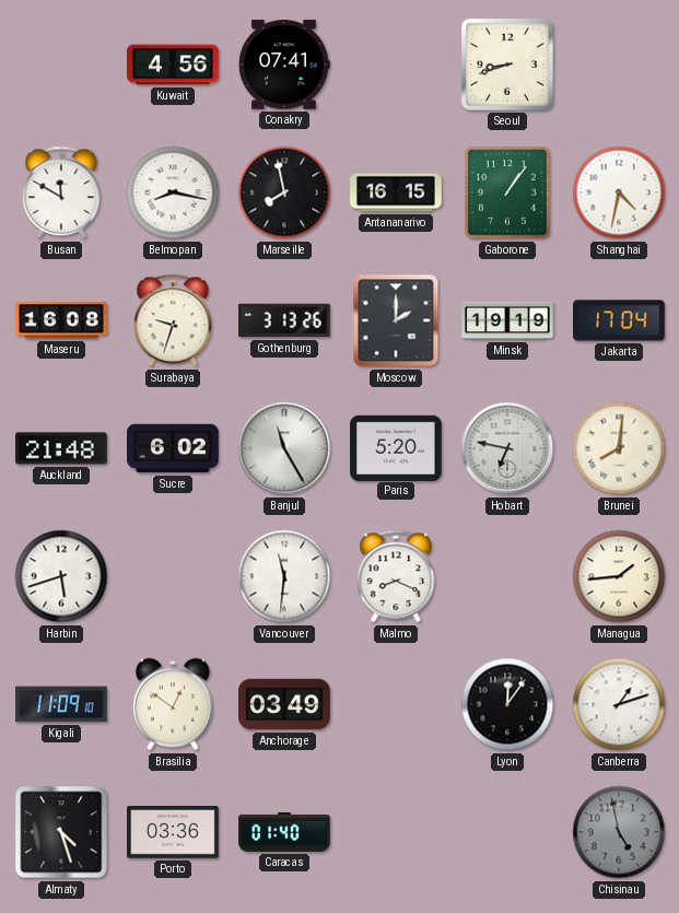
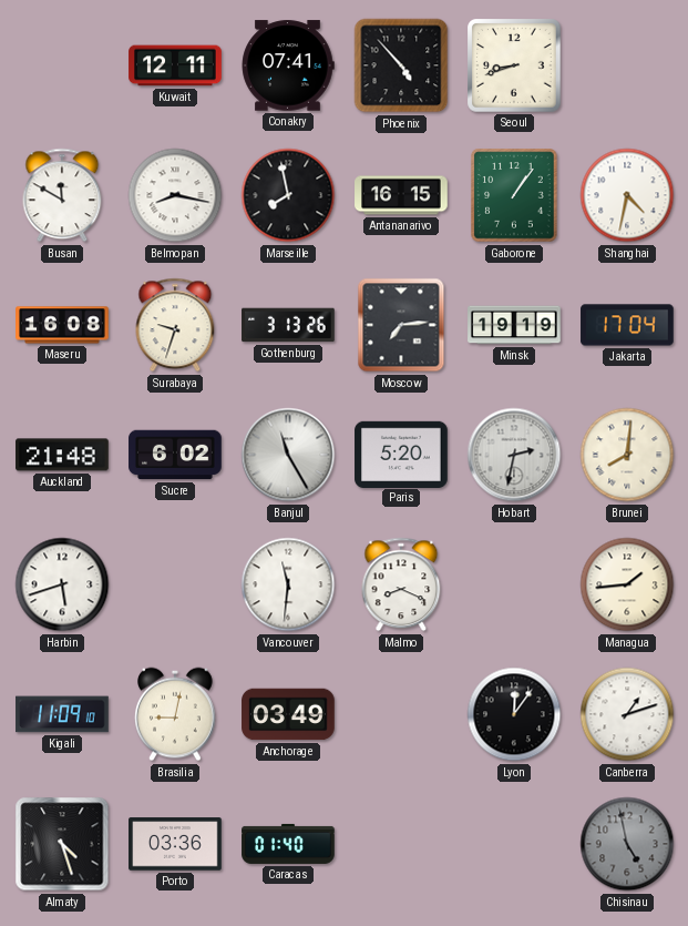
Kuwait: 4:56 -> 12:11 (175, 65)
Phoenix: none -> 4:53 (401, 65)
Moscow: 2:00 -> 7:14 (401, 325)
Hobart: 6:47 -> 2:32 (514, 455)
Brasilia: 12:51 -> 9:02 (176, 714)
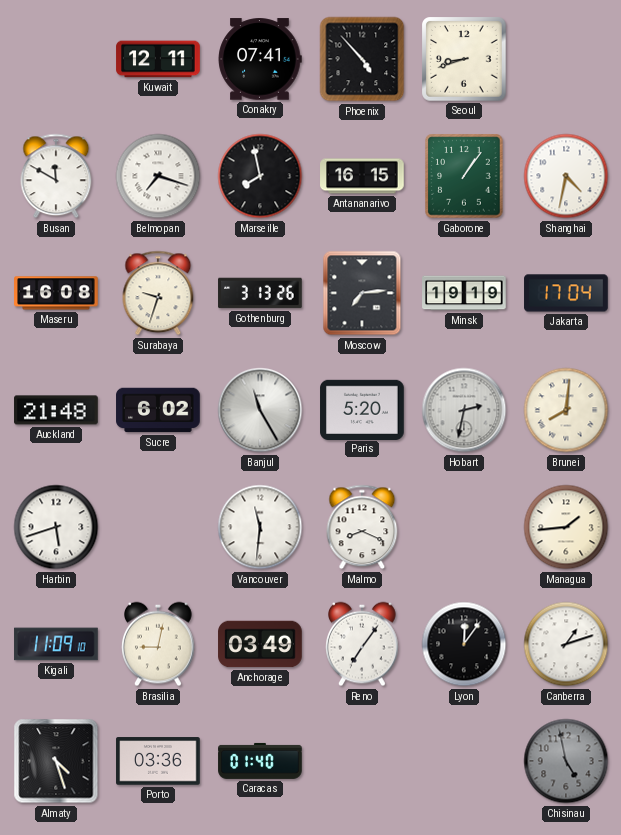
Belmopan: 8:17 -> 7:18 (158, 176)
Reno: none -> 7:06 (363, 644)
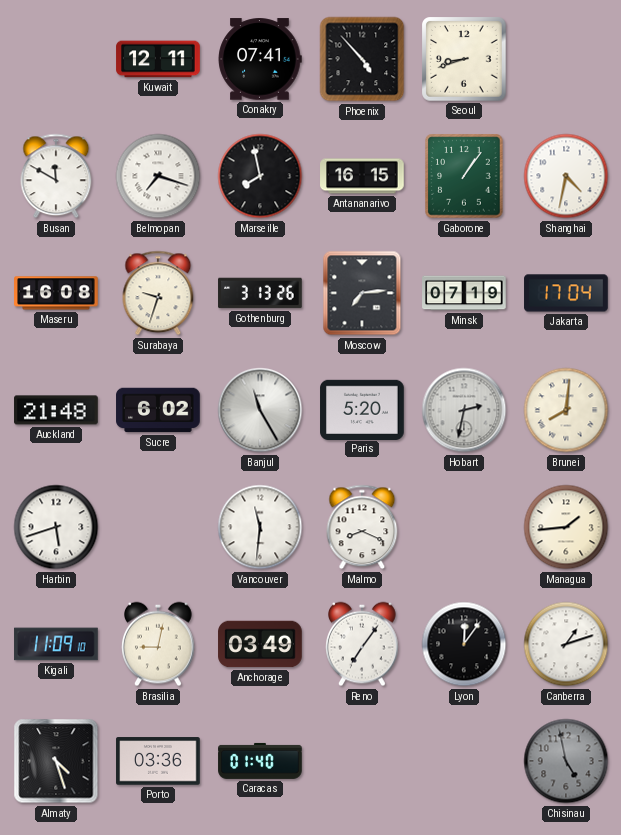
Minsk: 19:19 -> 07:19 (464, 293)
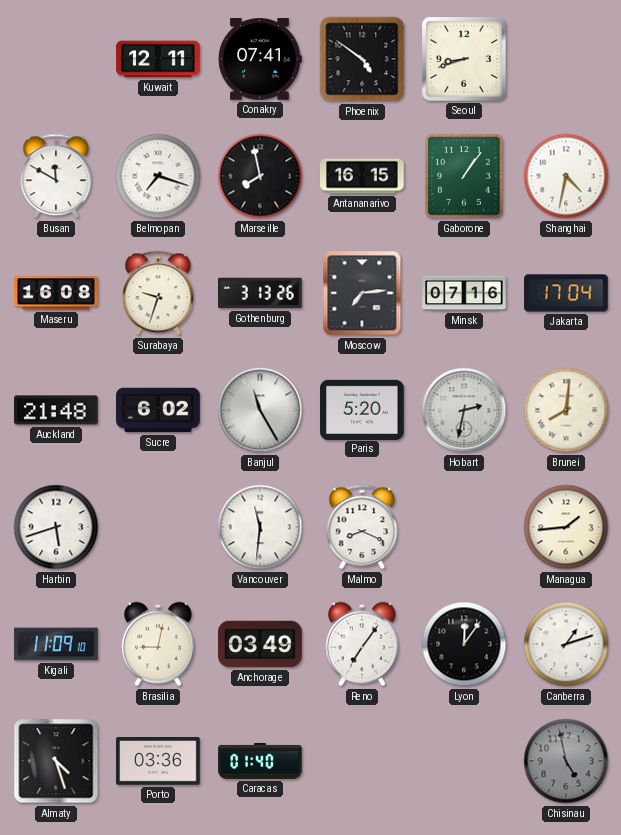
Phoenix: 4:53 -> 4:51 (362, 59)
Minsk: 07:19 -> 07:16 (464, 293)
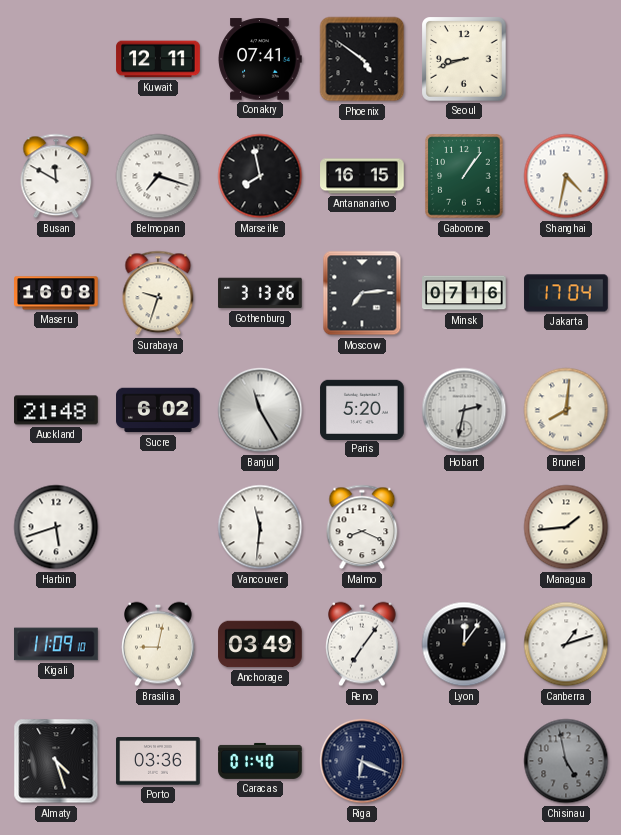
Riga: none -> 6:19 (362, 761)
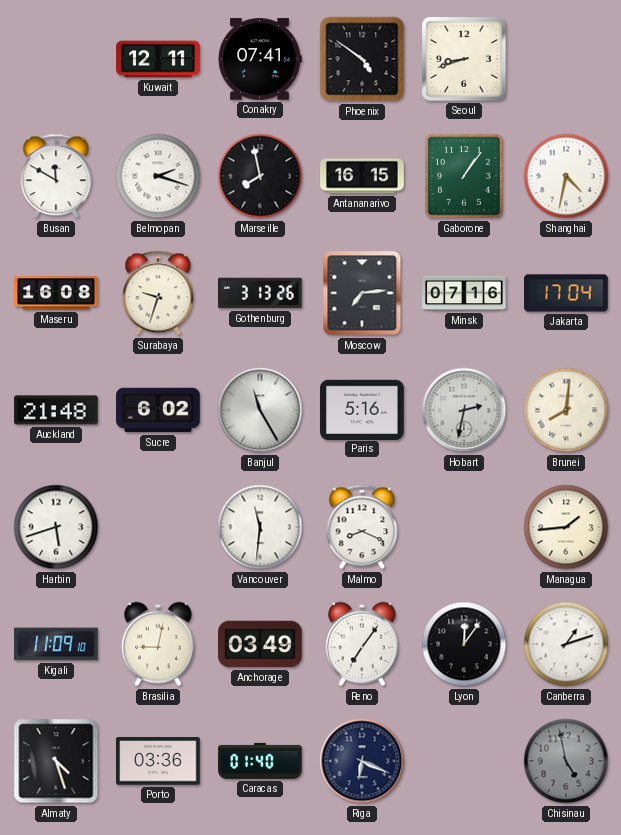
Belmopan: 7:18 -> 2:18 (158, 176)
Paris: 5:20 -> 5:16 (362, 409)
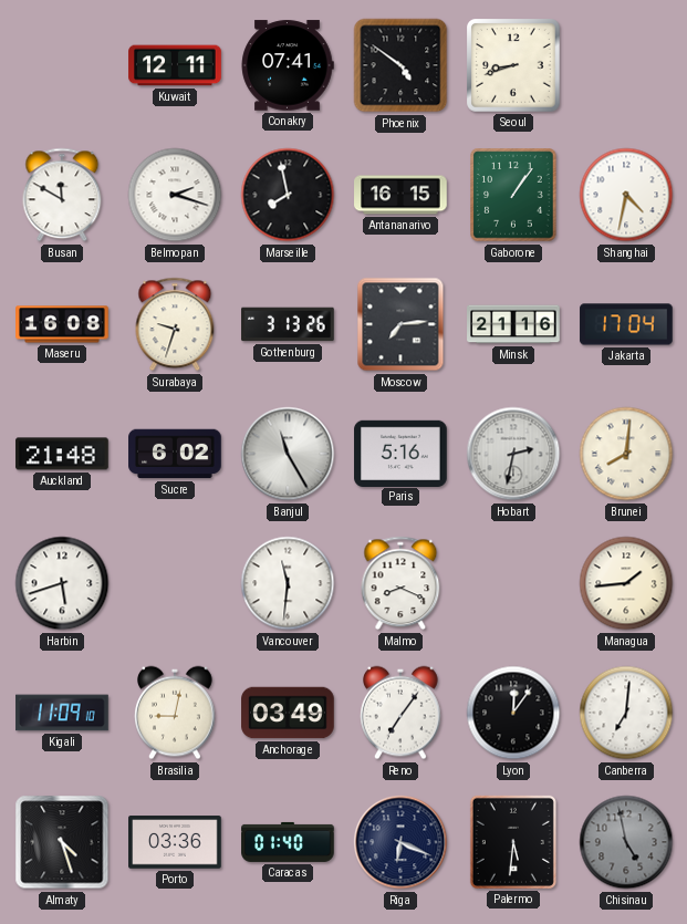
Minsk: 07:16 -> 21:16 (513, 324)
Canberra: 1:12 -> 7:01 (626, 713)
Palermo: none -> 5:31 (513, 842)
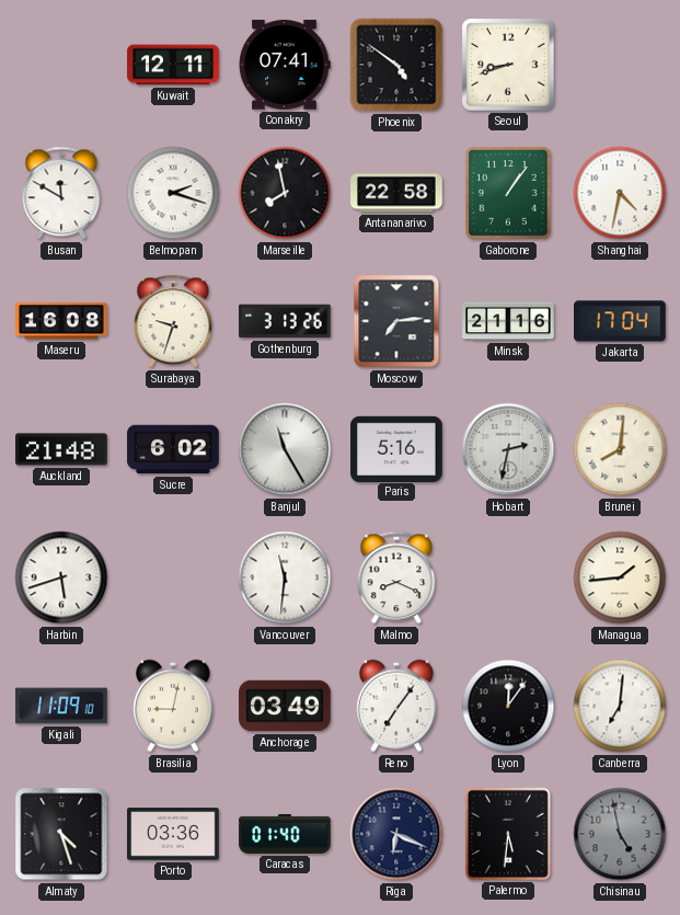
Antananarivo: 16:15 -> 22:58 (396, 193)
